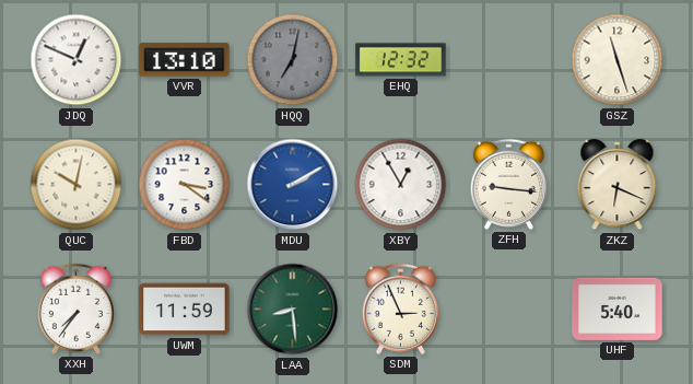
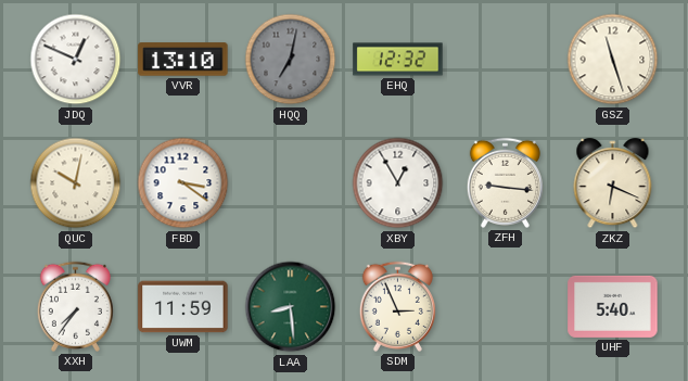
MDU: 2:10 -> none (293, 185)
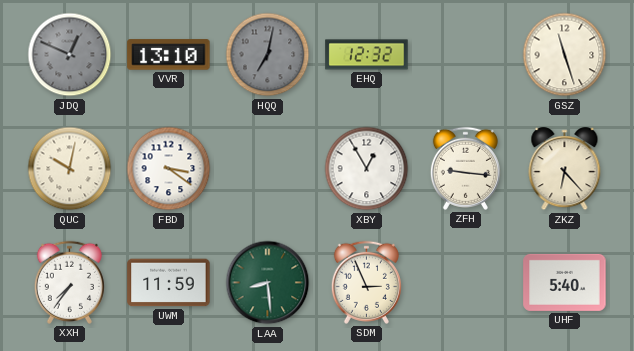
JDQ dial: white -> grey (70, 55)
ZKZ: 6:19 -> 6:23 (565, 169)
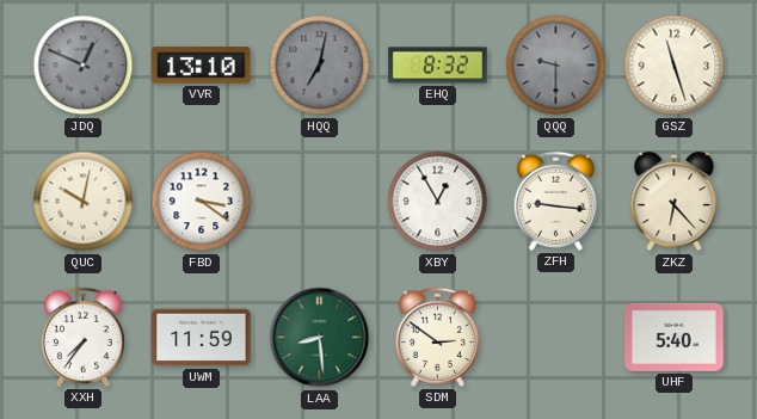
EHQ: 12:32 -> 8:32 (438, 66)
QQQ: none -> 9:30 (556, 66)
SDM: 2:56 -> 2:51 (437, 337)
